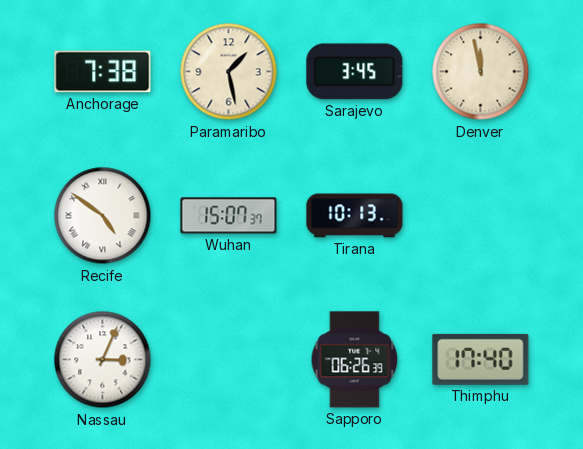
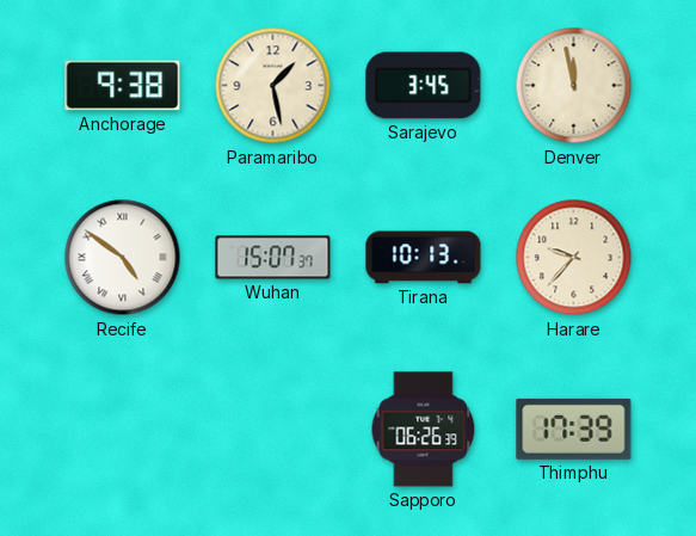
Anchorage: 7:38 -> 9:38 (123, 86)
Harare: none -> 9:37 (574, 258)
Nassau: 3:04 -> none (103, 360)
Thimphu: 17:40 -> 17:39 (574, 429)
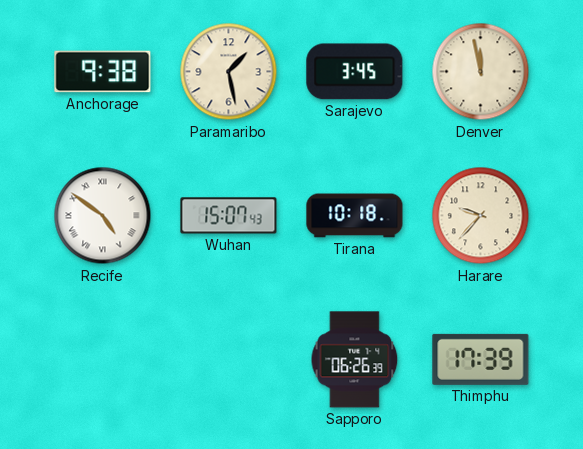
Wuhan: 15:07:37 -> 15:07:43 (229, 216)
Tirana: 10:13 -> 10:18 (355, 216)
